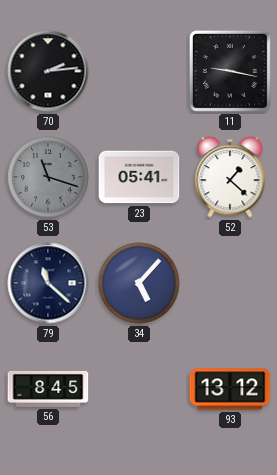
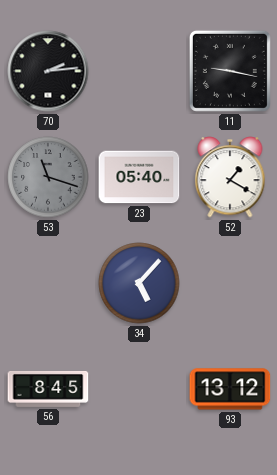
23: 05:41 -> 05:40 (139, 177)
52: 1:22 -> 1:20 (230, 177)
79: 11:22 -> none (48, 283)
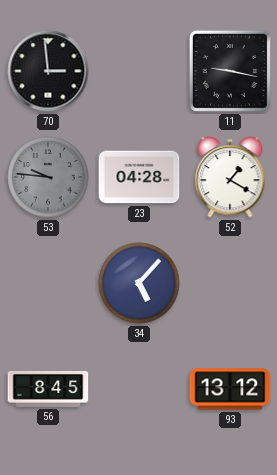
70: 2:14 -> 2:59 (48, 71)
53: 11:18 -> 9:46 (48, 177)
23: 05:40 -> 04:28 (139, 177)
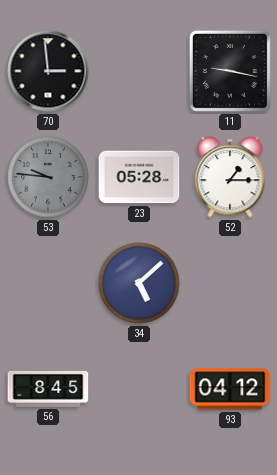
23: 04:28 -> 05:28 (139, 177)
52: 1:20 -> 1:15 (230, 177)
34: 5:07 -> 5:08 (139, 283)
93: 13:12 -> 04:12 (230, 389)
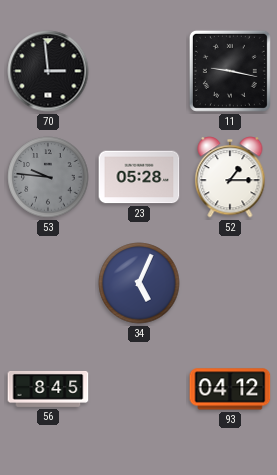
34: 5:08 -> 5:04 (139, 283)
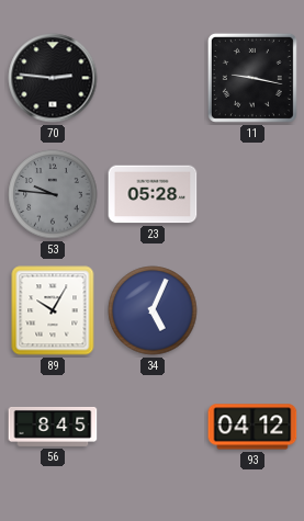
70: 2:59 -> 2:46 (53, 78)
52: 1:15 -> none (230, 177)
89: none -> 10:05 (53, 310)
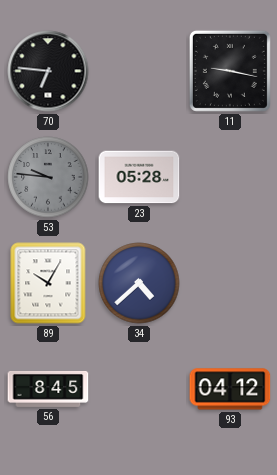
70: 2:46 -> 6:46 (48, 71)
34: 5:04 -> 4:38 (139, 283)
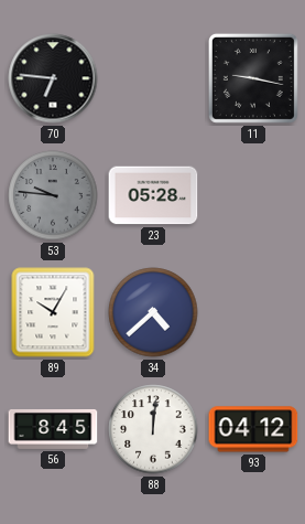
88: none -> 12:01 (153, 429)
